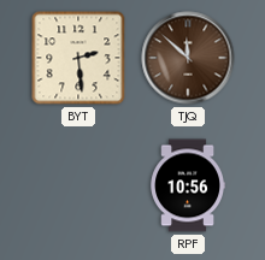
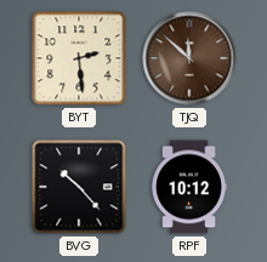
BVG: none -> 10:23 (79, 187)
RPF: 10:56 -> 10:12 (188, 187)
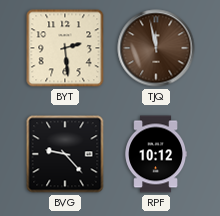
TJQ: 11:52 -> 11:58 (156, 48)
BVG: 10:23 -> 9:23 (65, 154)
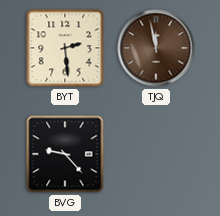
RPF: 10:12 -> none (155, 154)
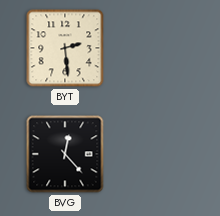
TJQ: 11:58 -> none (156, 48)
BVG: 9:23 -> 12:23 (65, 154)
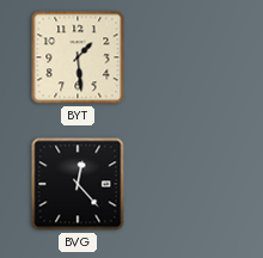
BYT: 2:29 -> 1:29 (78, 57)
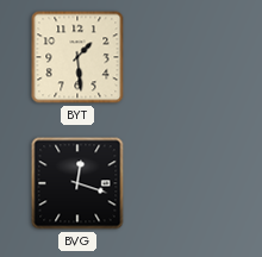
BVG: 12:23 -> 12:18 (77, 183)
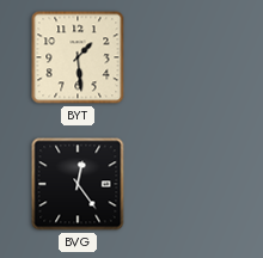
BVG: 12:18 -> 12:24 (78, 184)
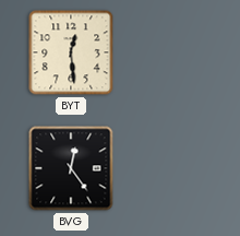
BYT: 1:29 -> 12:29 (71, 52)
